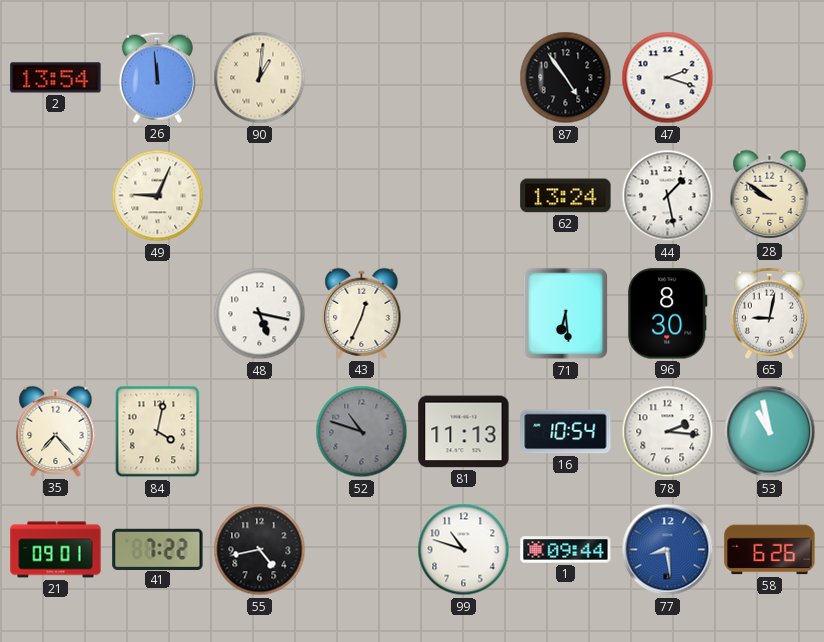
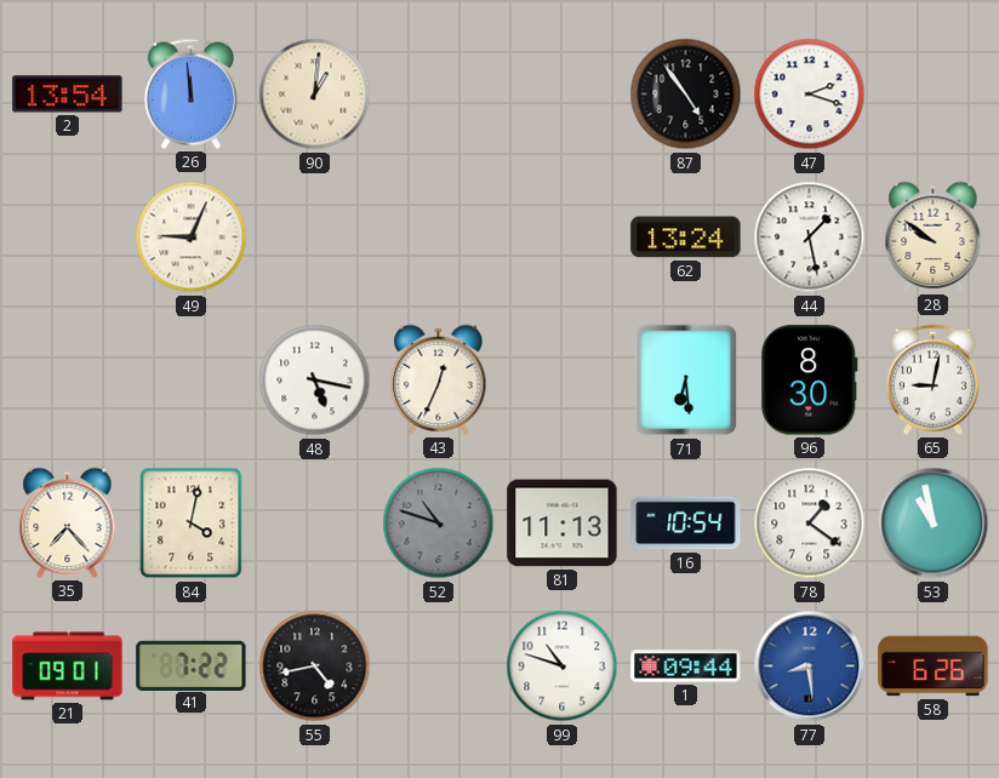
78: 2:16 -> 1:21 (810, 524)
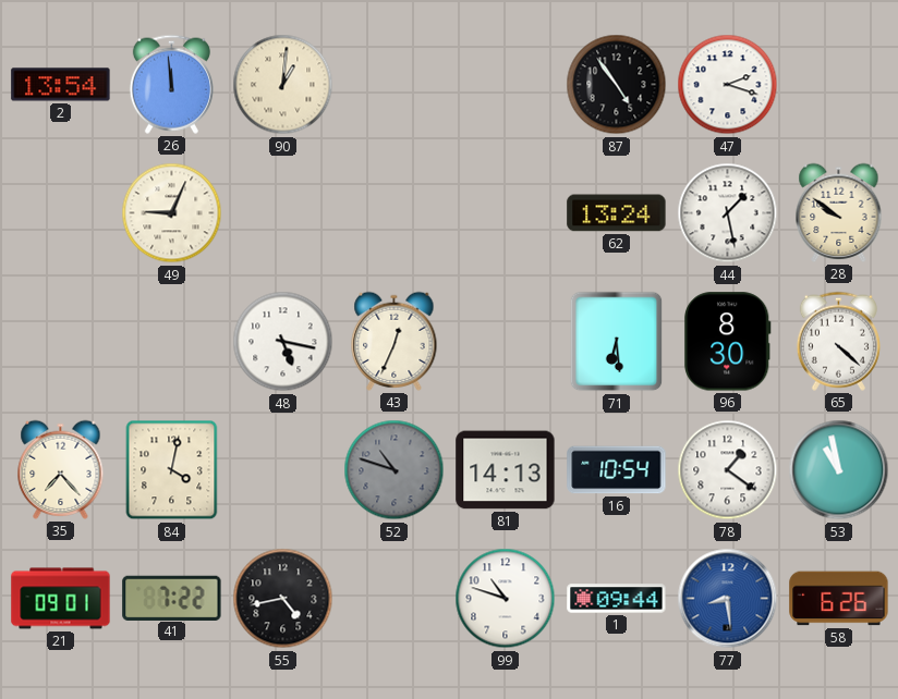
65: 9:02 -> 4:22 (838, 341)
81: 11:13 -> 14:13 (506, 470)
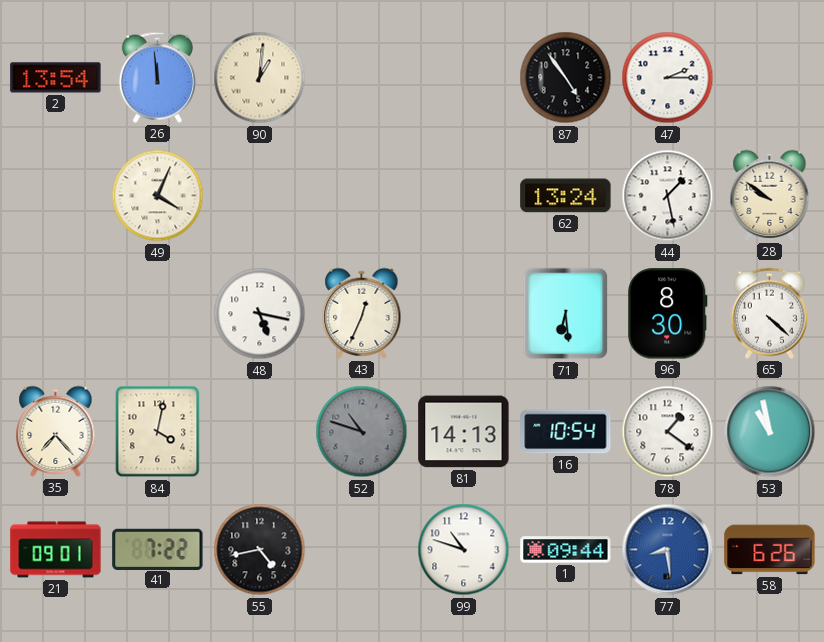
47: 2:18 -> 2:15 (668, 78)
49: 9:04 -> 4:04 (158, 196)
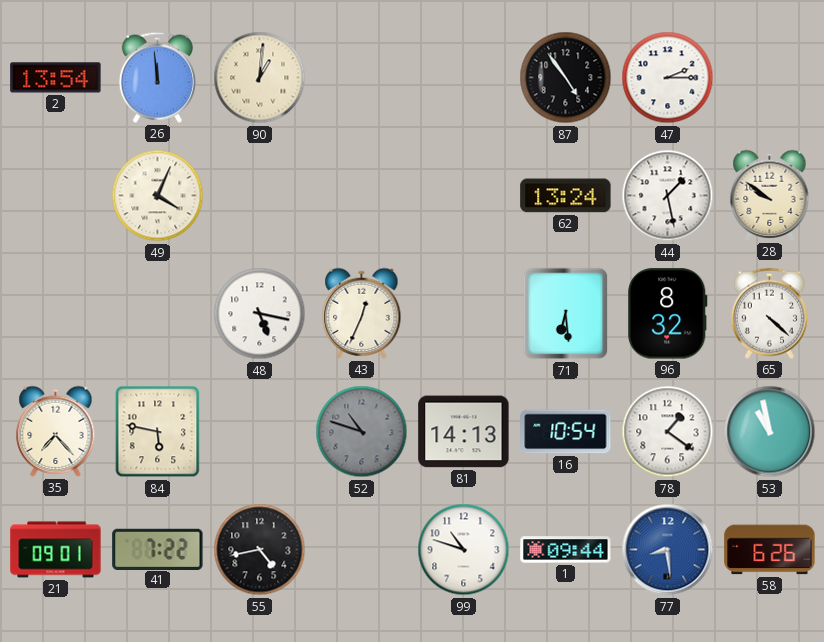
96: 8:30 -> 8:32 (668, 314)
84: 4:02 -> 5:47 (158, 432)
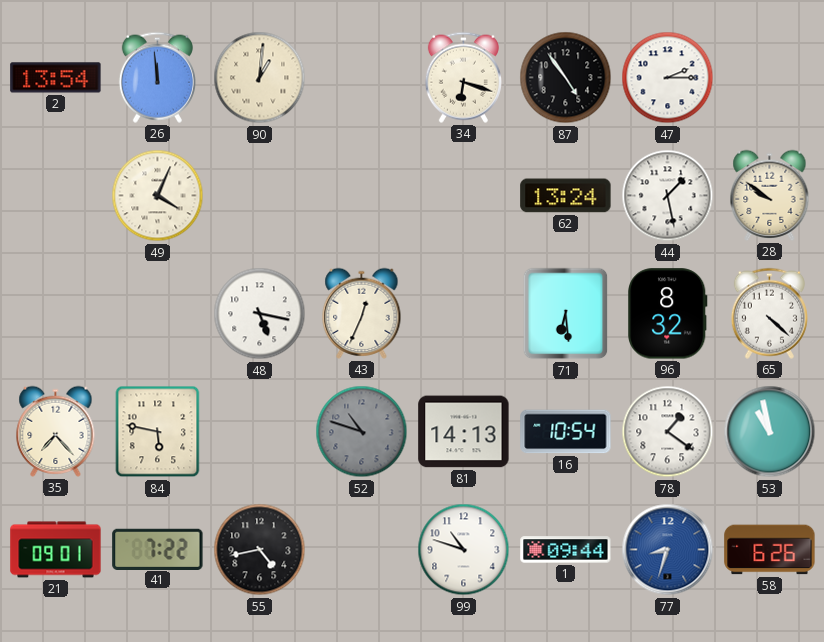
34: none -> 6:18 (463, 77)
77: 8:29 -> 8:33 (668, 550)
